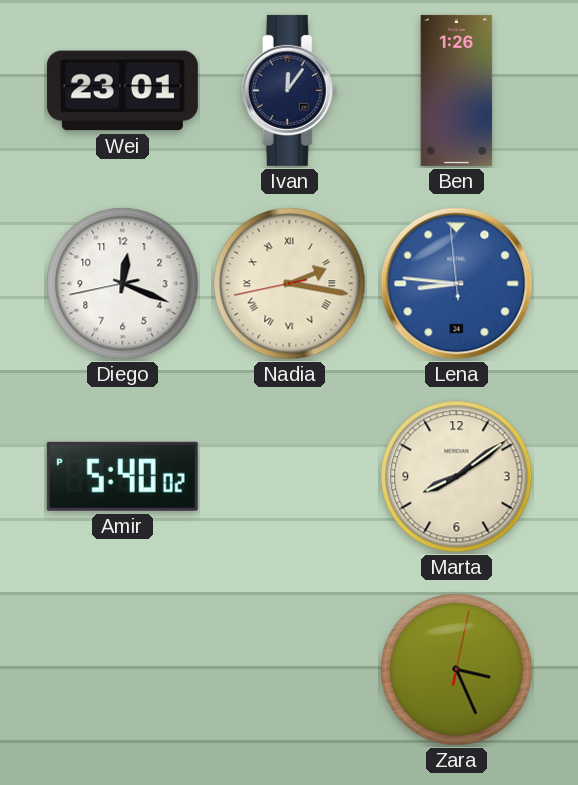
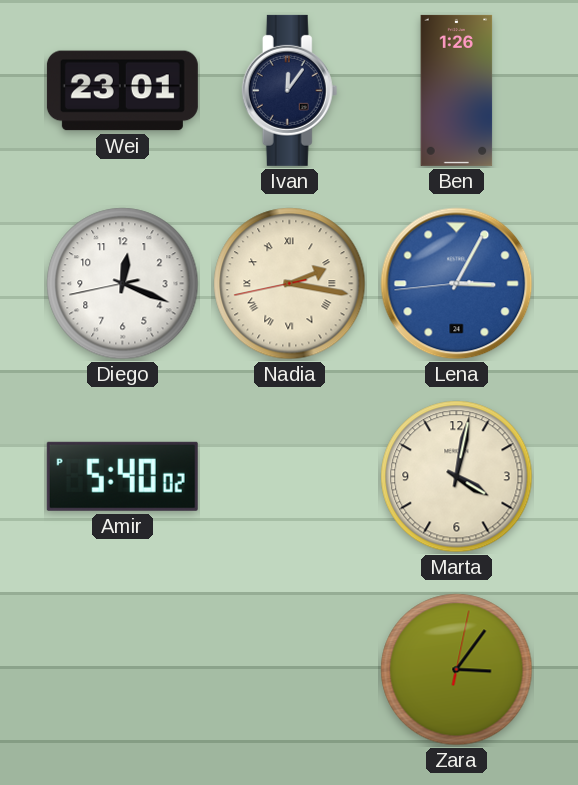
Lena: 8:45 -> 3:04 (457, 284)
Marta: 8:09 -> 4:02 (457, 477)
Zara: 3:26 -> 3:06 (457, 670)
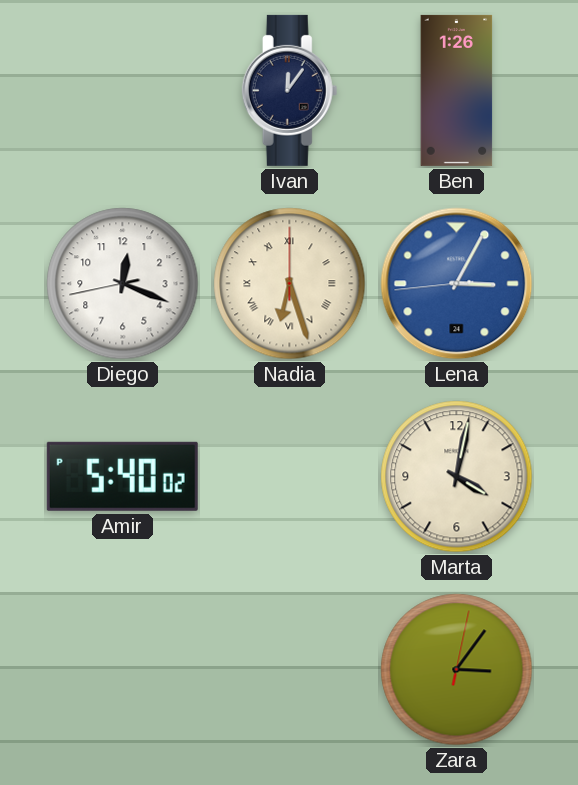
Wei: 23:01 -> none (122, 91)
Nadia: 2:16 -> 6:27 (290, 284)
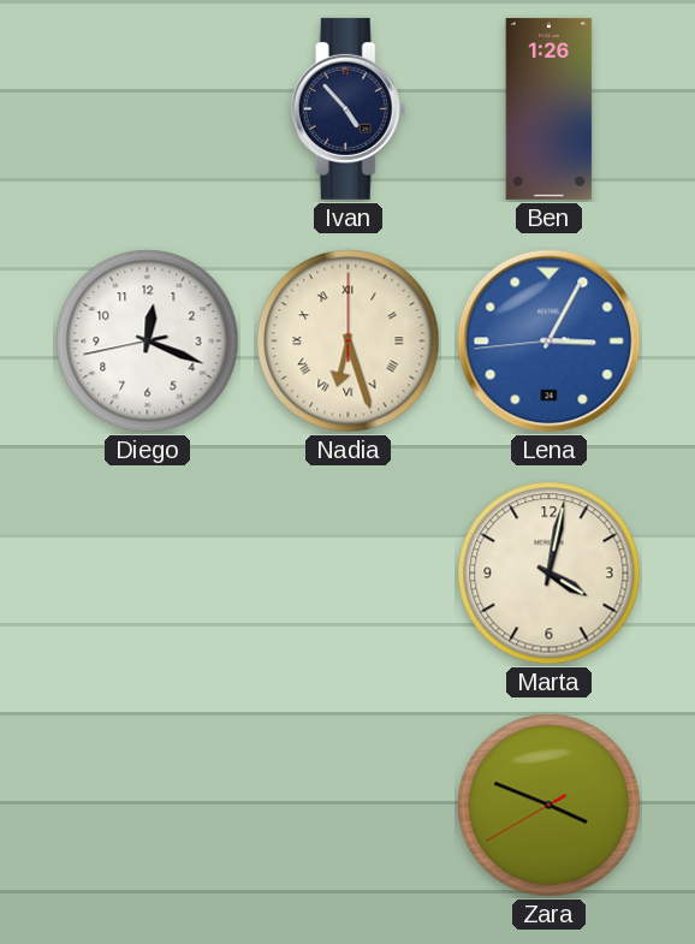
Ivan: 12:06 -> 4:53 (349, 108)
Amir: 5:40 -> none (122, 476)
Zara: 3:06 -> 3:48 (550, 806)
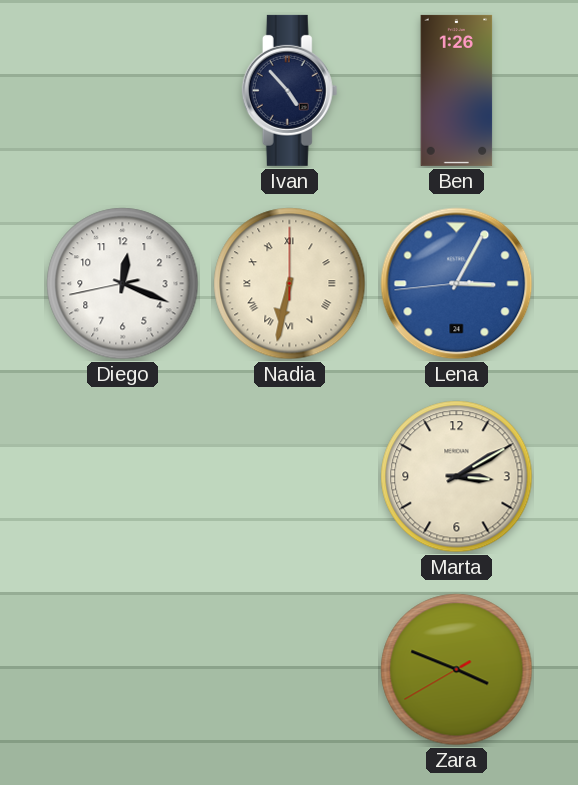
Nadia: 6:27 -> 6:32 (290, 284)
Marta: 4:02 -> 3:10 (457, 477)
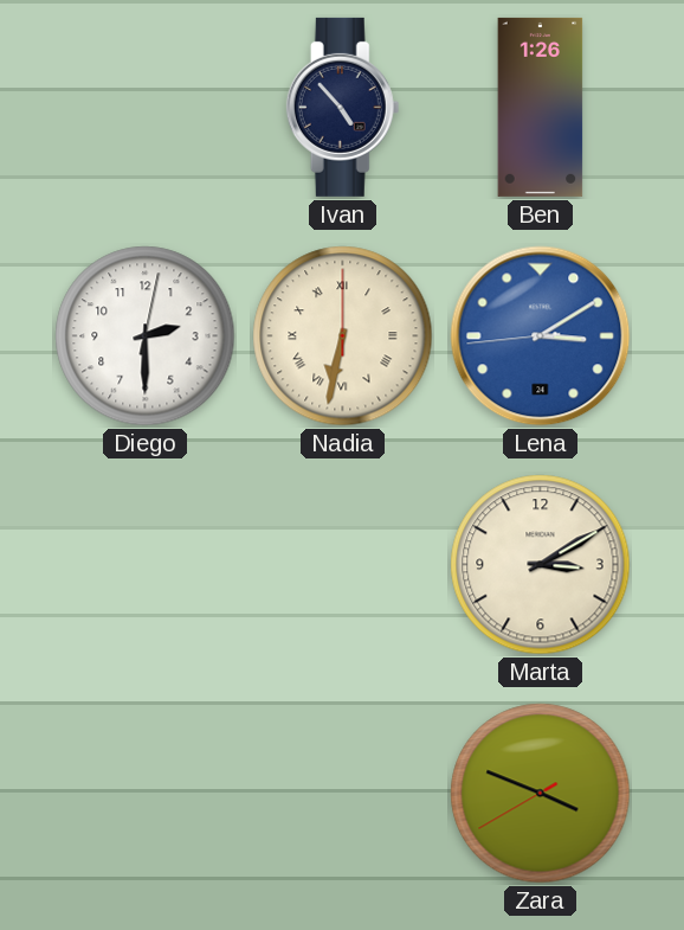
Diego: 12:18 -> 2:30 (146, 336)
Lena: 3:04 -> 3:09 (541, 336)
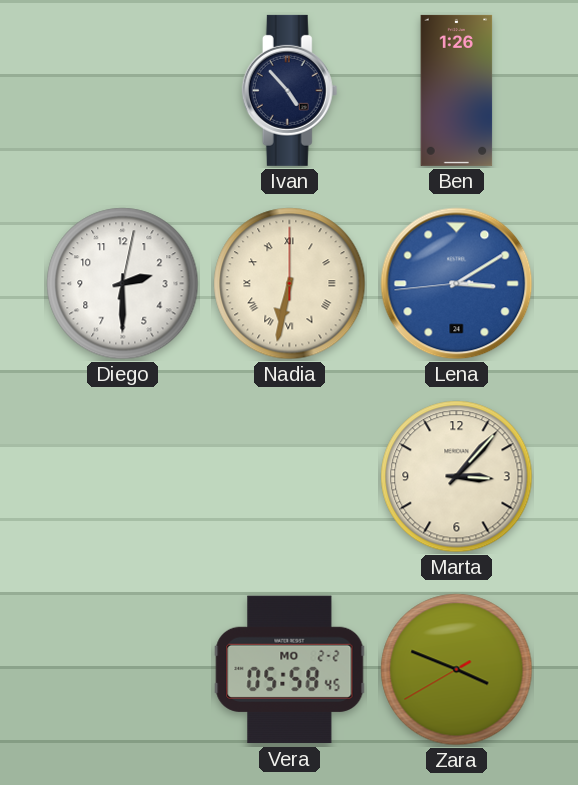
Marta: 3:10 -> 3:07 (457, 477)
Vera: none -> 05:58 (290, 670)
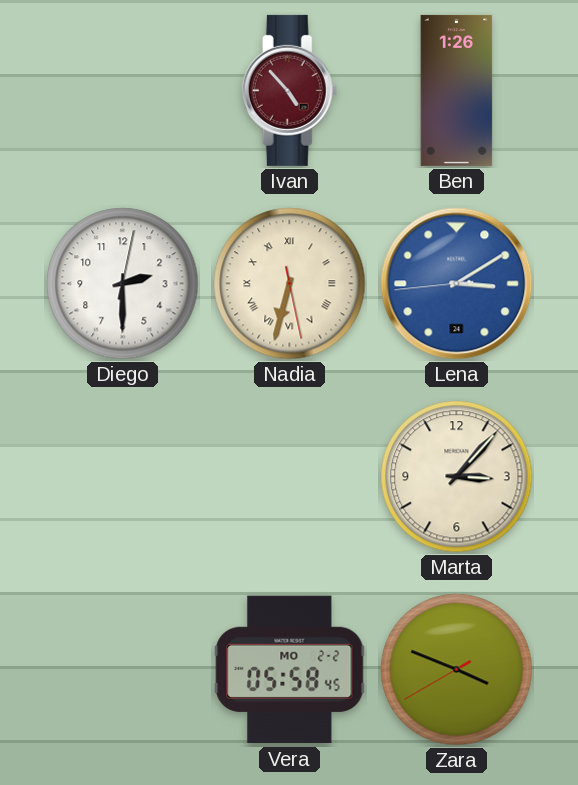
Ivan dial: navy -> burgundy (290, 90)
Nadia: 6:32:00 -> 6:32:28 (290, 284)
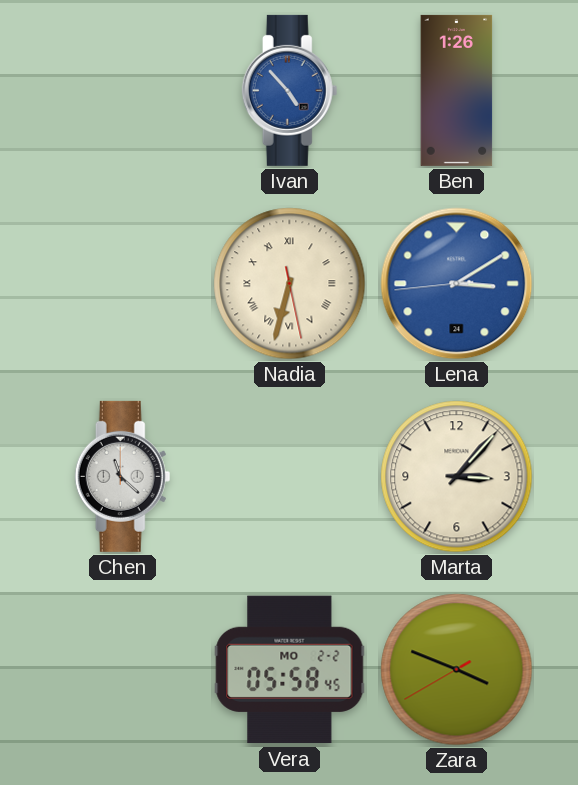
Ivan dial: burgundy -> blue (290, 90)
Diego: 2:30 -> none (123, 284)
Chen: none -> 11:22 (123, 476)
